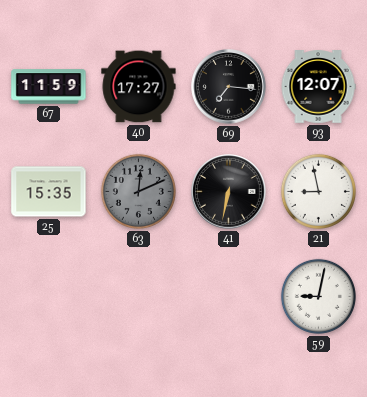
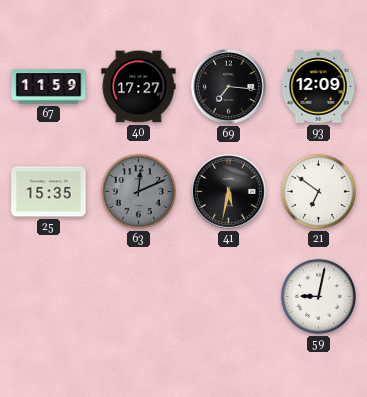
93: 12:07 -> 12:09 (318, 87)
41: 6:32 -> 5:32 (229, 192)
21: 8:58 -> 6:51 (318, 191)
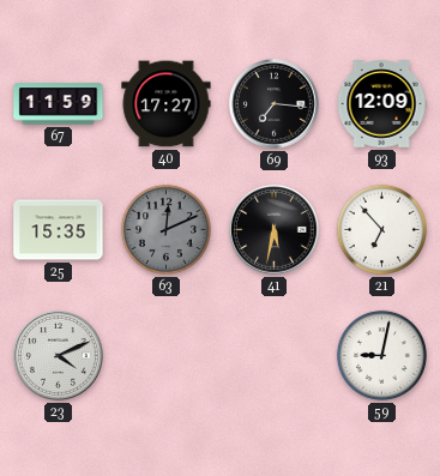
21: 6:51 -> 6:53 (381, 229)
23: none -> 4:11 (59, 356)
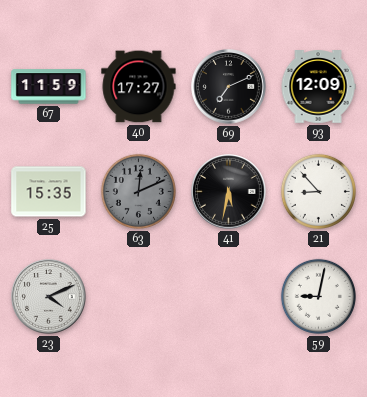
69: 7:16 -> 7:11 (229, 87)
21: 6:53 -> 8:53 (318, 191)
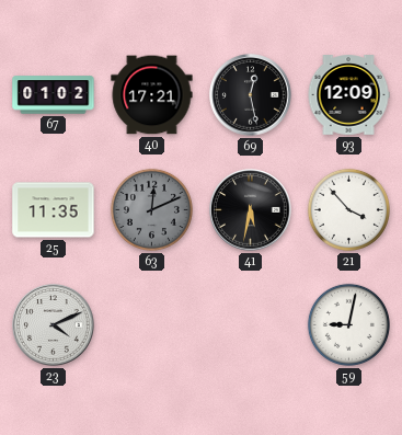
67: 11:59 -> 01:02 (54, 95)
40: 17:27 -> 17:21 (152, 95)
69: 7:11 -> 12:28 (251, 95)
25: 15:35 -> 11:35 (54, 210)
21: 8:53 -> 3:53 (348, 209)
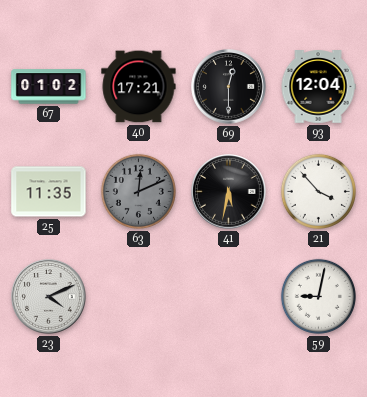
69: 12:28 -> 12:30 (229, 87)
93: 12:09 -> 12:04 (318, 87)
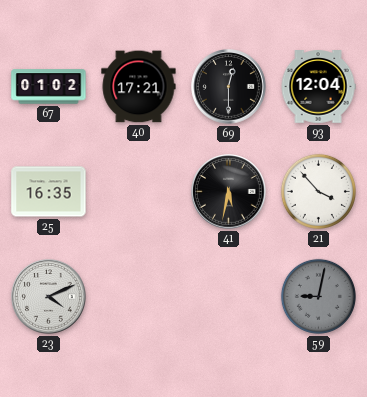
25: 11:35 -> 16:35 (49, 192)
63: 12:11 -> none (138, 191)
59 dial: white -> grey (318, 296)
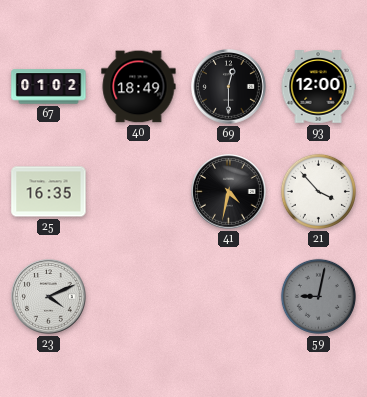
40: 17:21 -> 18:49 (139, 87)
93: 12:04 -> 12:00 (318, 87)
41: 5:32 -> 4:32 (229, 192)
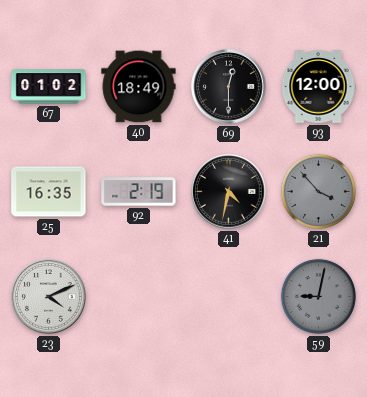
92: none -> 2:19 (139, 192)
21 dial: white -> grey (318, 191)
